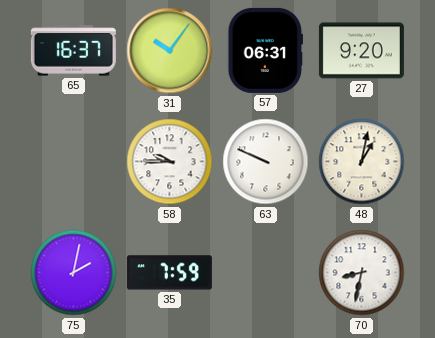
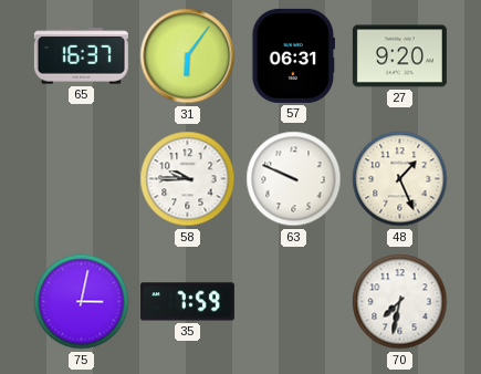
31: 10:06 -> 6:06 (188, 56)
48: 1:02 -> 1:26 (400, 179)
75: 2:02 -> 3:02 (82, 302)
70: 8:32 -> 7:32 (400, 302)
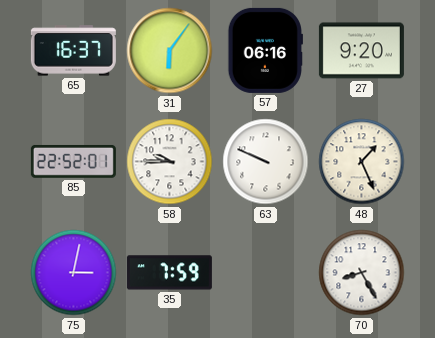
57: 06:31 -> 06:16 (265, 50)
85: none -> 22:52 (73, 161)
70: 7:32 -> 8:25 (362, 273)
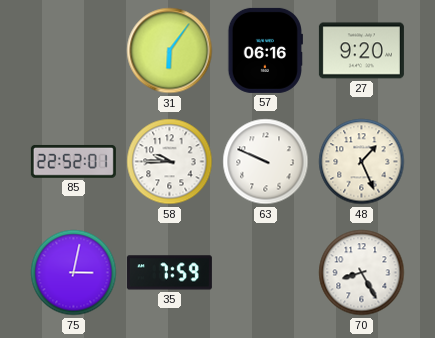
65: 16:37 -> none (73, 51)
